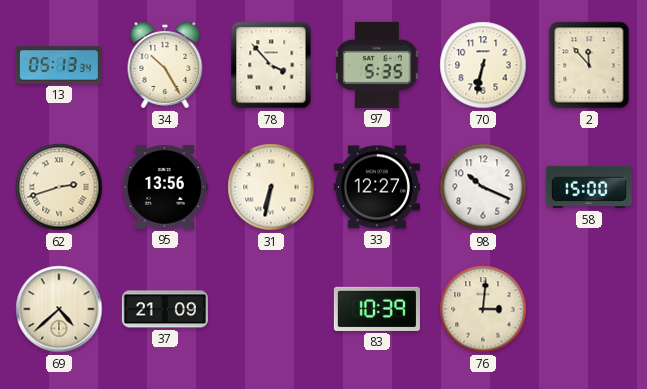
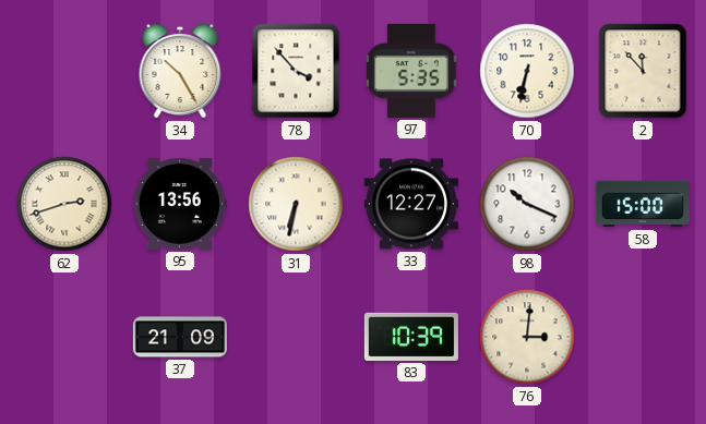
13: 05:13 -> none (59, 65)
69: 4:38 -> none (59, 309)
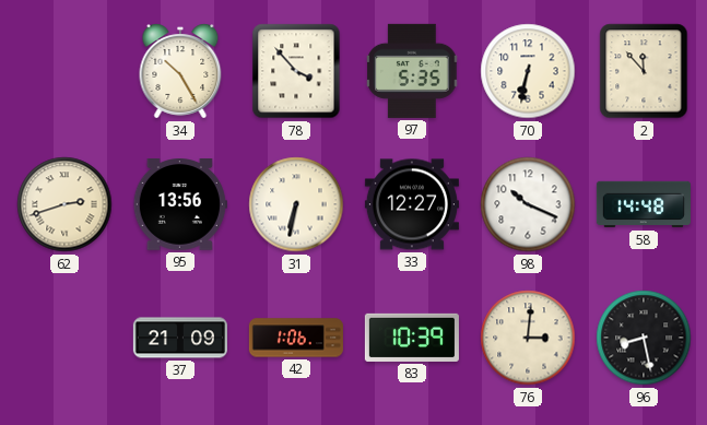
58: 15:00 -> 14:48 (644, 204)
42: none -> 1:06 (296, 338)
96: none -> 8:28 (644, 338)
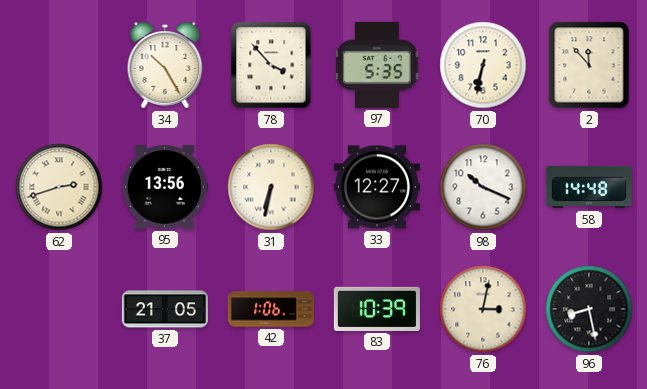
37: 21:09 -> 21:05 (165, 309)
76: 3:01 -> 3:02 (483, 309)
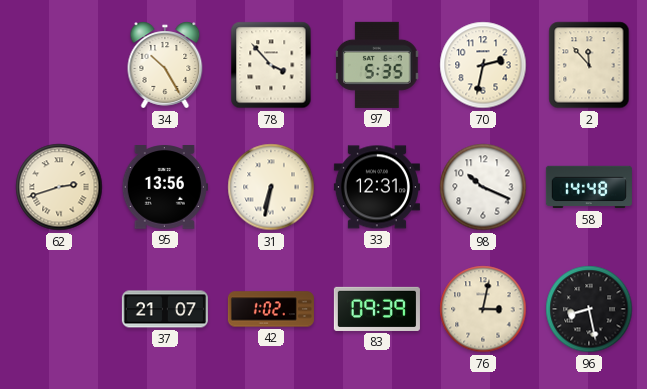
70: 6:32 -> 2:32 (483, 65)
33: 12:27 -> 12:31 (377, 187)
37: 21:05 -> 21:07 (165, 309)
42: 1:06 -> 1:02 (271, 309)
83: 10:39 -> 09:39 (377, 309)
